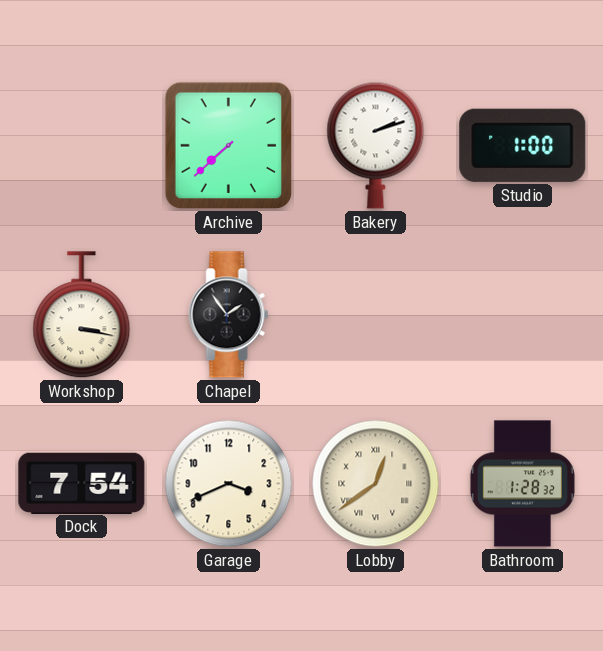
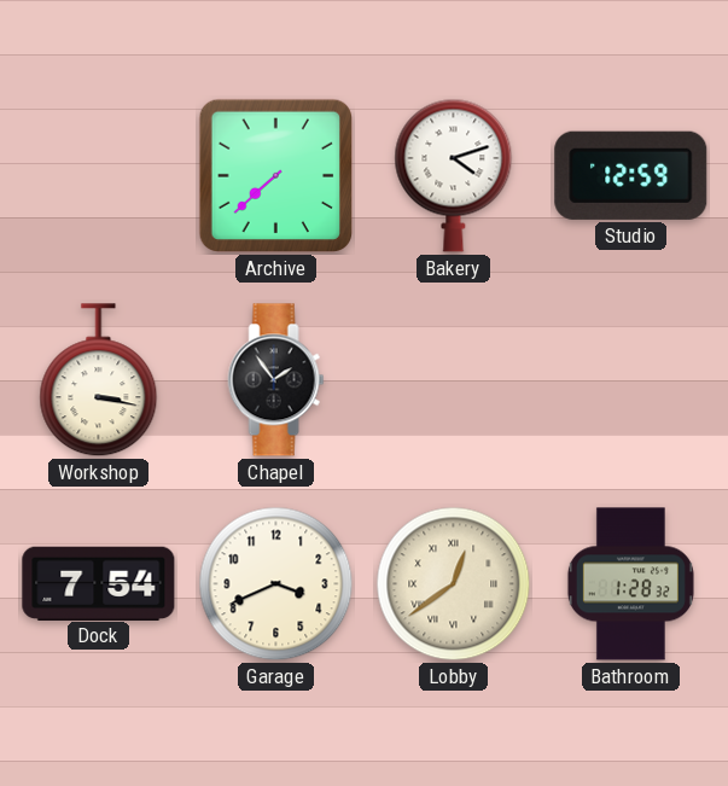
Bakery: 2:12 -> 4:12 (454, 175)
Studio: 1:00 -> 12:59 (631, 175)
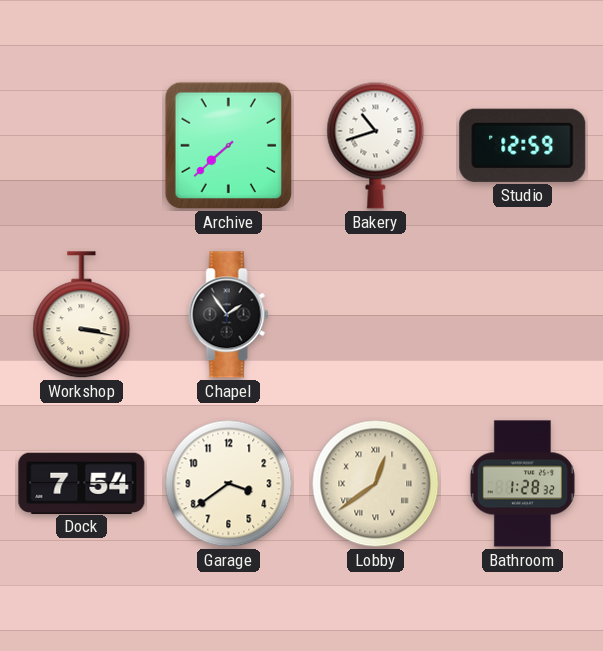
Bakery: 4:12 -> 10:42 (376, 145)
Garage: 3:41 -> 3:39 (229, 484)
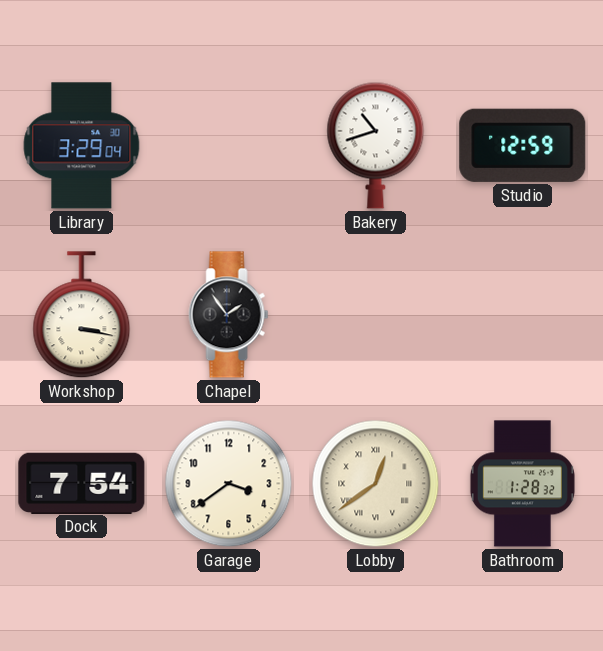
Library: none -> 3:29 (82, 146)
Archive: 7:38 -> none (229, 146)
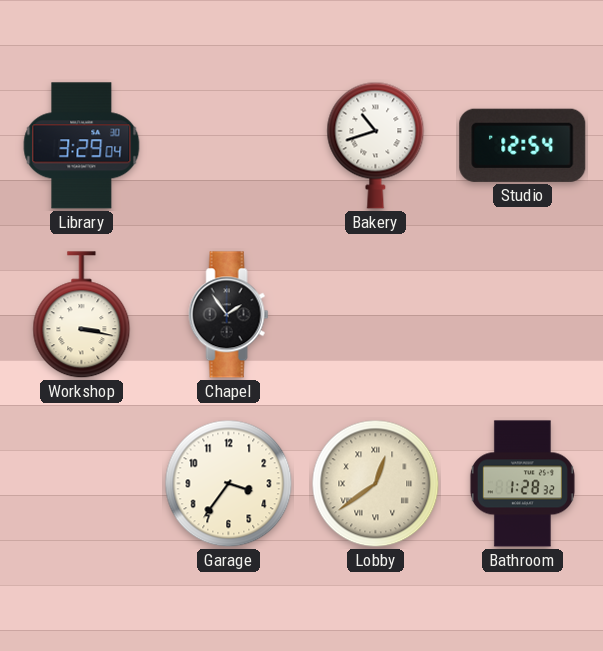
Studio: 12:59 -> 12:54 (523, 145)
Dock: 7:54 -> none (82, 483)
Garage: 3:39 -> 3:36 (229, 484)
